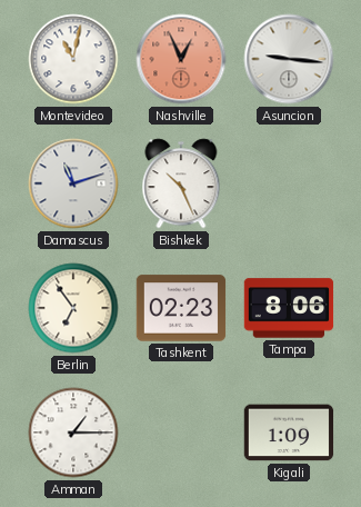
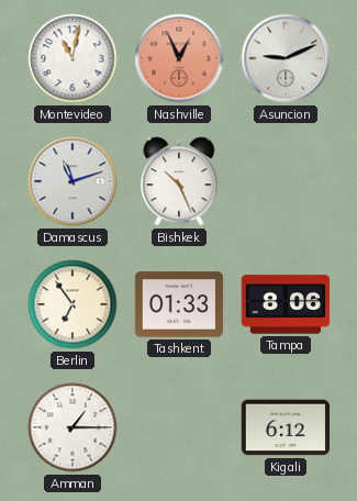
Asuncion: 9:16 -> 9:11 (286, 58)
Tashkent: 02:23 -> 01:33 (179, 304)
Kigali: 1:09 -> 6:12 (286, 427)
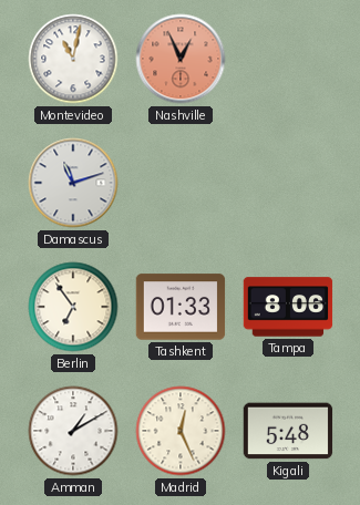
Asuncion: 9:11 -> none (286, 58)
Bishkek: 10:26 -> none (179, 181)
Amman: 1:15 -> 1:10 (73, 431)
Madrid: none -> 12:26 (181, 431)
Kigali: 6:12 -> 5:48 (288, 431)
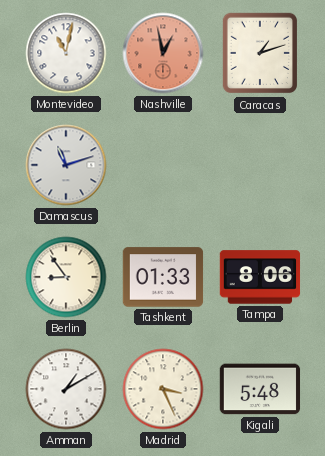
Nashville: 12:56 -> 12:58 (163, 53)
Caracas: none -> 1:12 (260, 53)
Berlin: 6:54 -> 8:54 (66, 277)
Madrid: 12:26 -> 3:26 (163, 389)
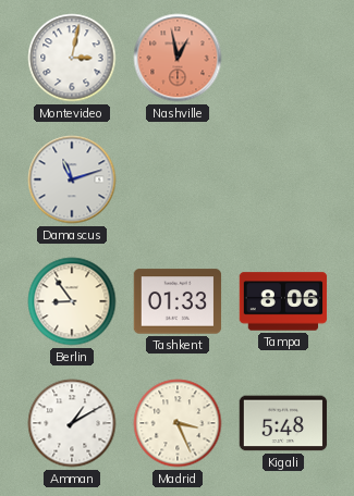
Montevideo: 11:02 -> 3:02 (72, 58)
Caracas: 1:12 -> none (260, 53)
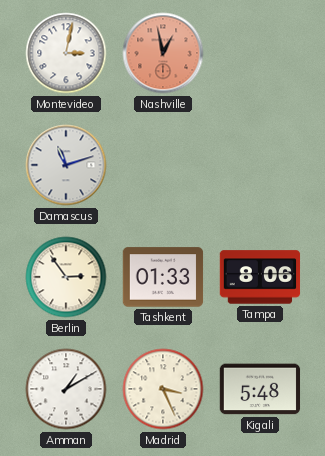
Berlin: 8:54 -> 2:54 (66, 277)
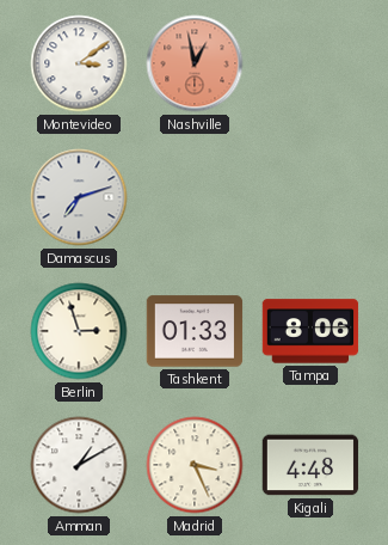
Montevideo: 3:02 -> 3:09 (79, 63)
Damascus: 11:12 -> 7:12 (79, 197)
Berlin: 2:54 -> 2:57 (79, 331)
Kigali: 5:48 -> 4:48 (310, 465)
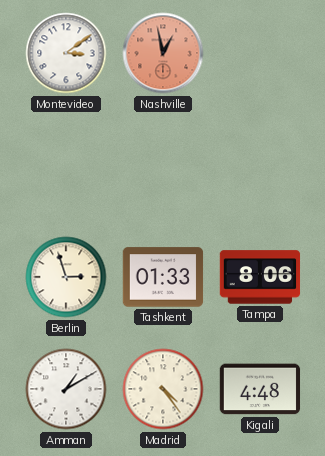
Damascus: 7:12 -> none (79, 197)
Madrid: 3:26 -> 4:24 (163, 389)
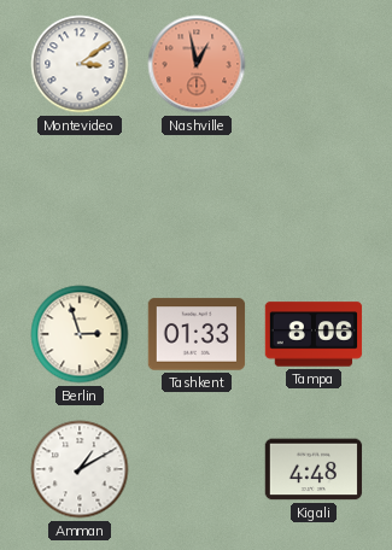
Madrid: 4:24 -> none (163, 389)
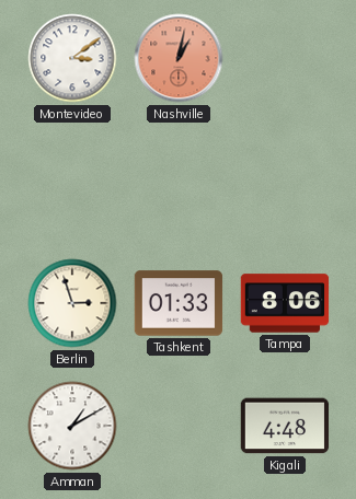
Nashville: 12:58 -> 1:02 (179, 58)
